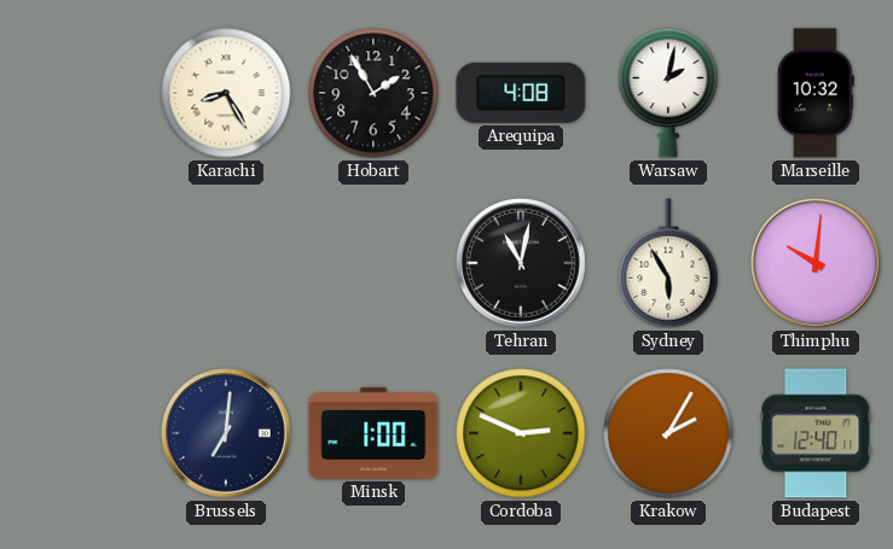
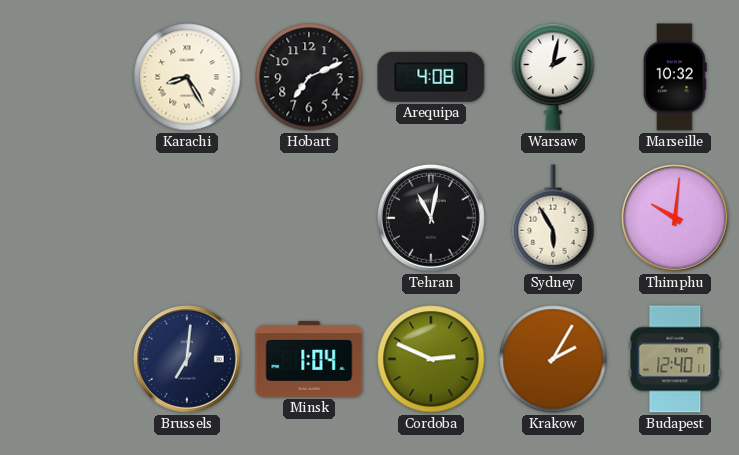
Hobart: 1:55 -> 7:11 (309, 77)
Minsk: 1:00 -> 1:04 (309, 359)
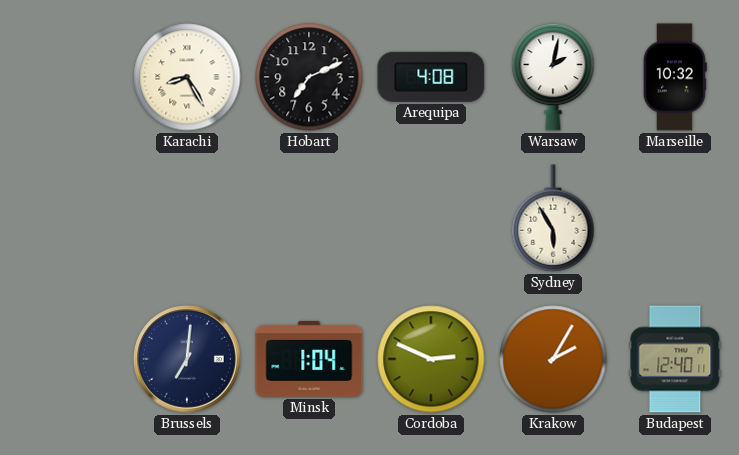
Tehran: 11:02 -> none (431, 218)
Thimphu: 10:01 -> none (675, 218)
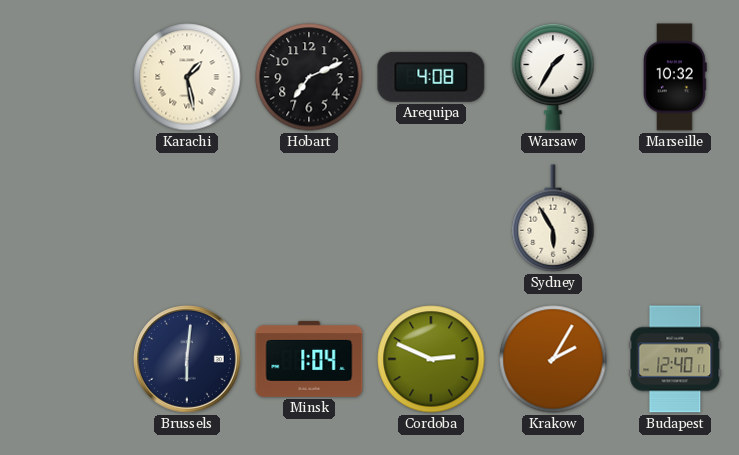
Karachi: 8:25 -> 1:28 (187, 77)
Warsaw: 2:02 -> 1:35 (553, 77)
Brussels: 7:01 -> 6:01 (187, 359)
